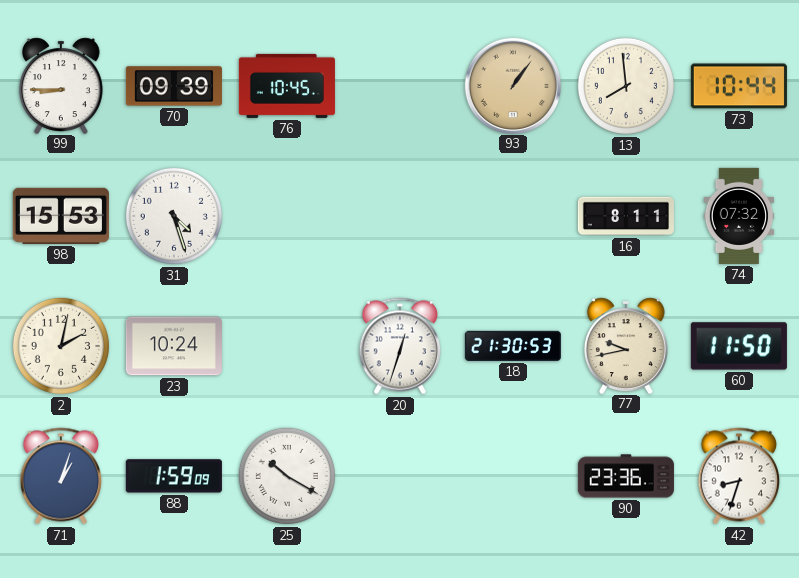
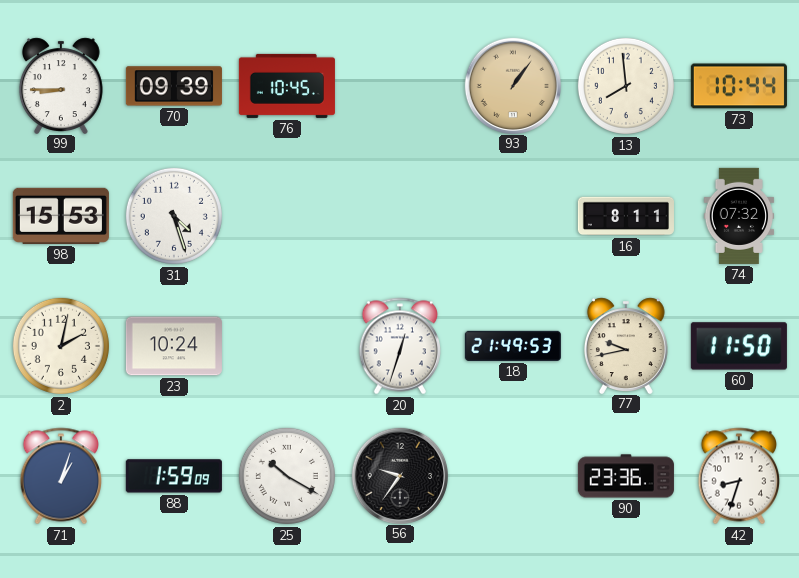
18: 21:30 -> 21:49 (513, 346)
56: none -> 9:36 (399, 475)
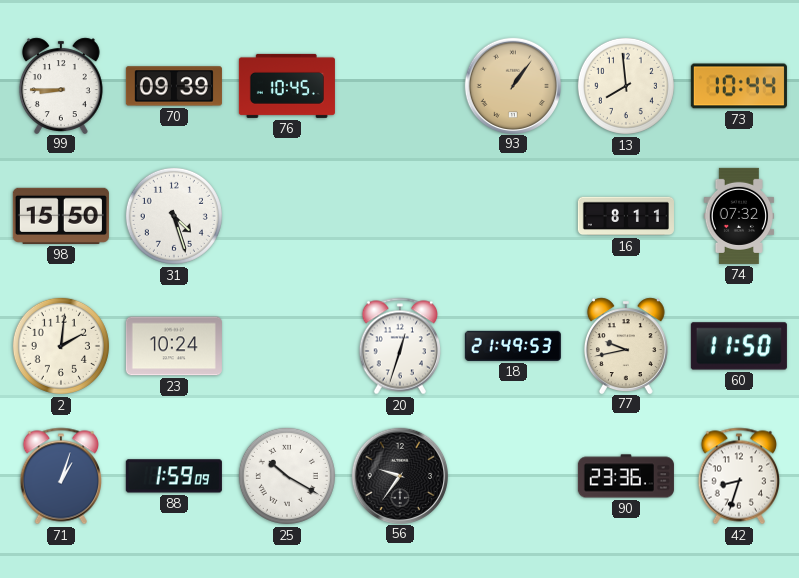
98: 15:53 -> 15:50 (61, 216)
2: 2:02 -> 2:01 (61, 346)
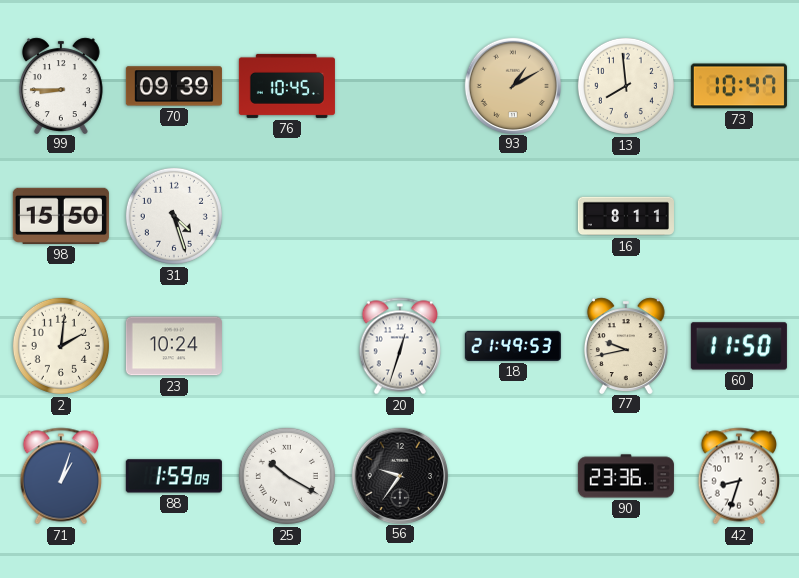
93: 1:06 -> 1:10 (512, 85)
73: 10:44 -> 10:47 (739, 86)
74: 07:32 -> none (739, 216)
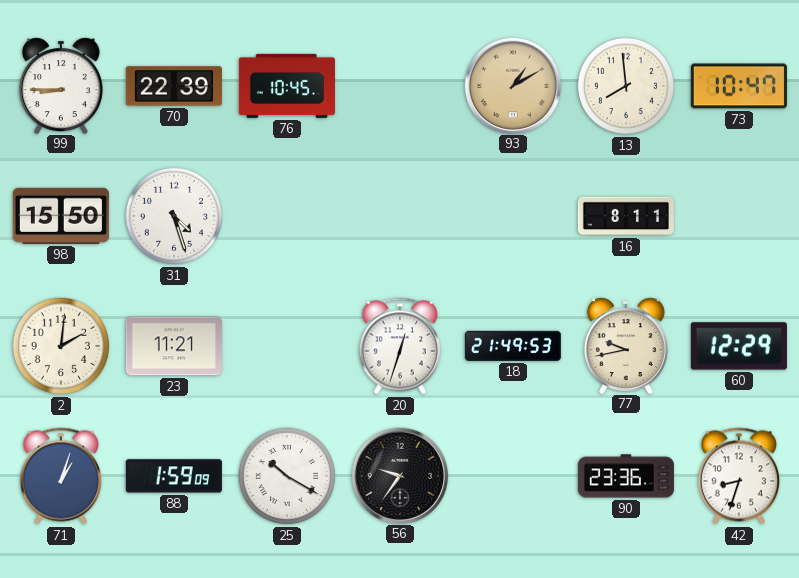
70: 09:39 -> 22:39 (174, 86)
23: 10:24 -> 11:21 (174, 346)
60: 11:50 -> 12:29 (739, 346)
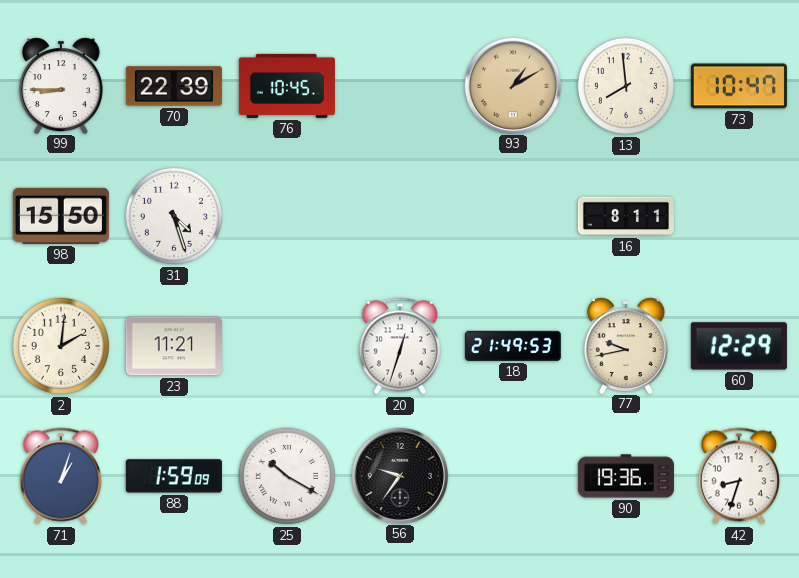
90: 23:36 -> 19:36 (626, 476)
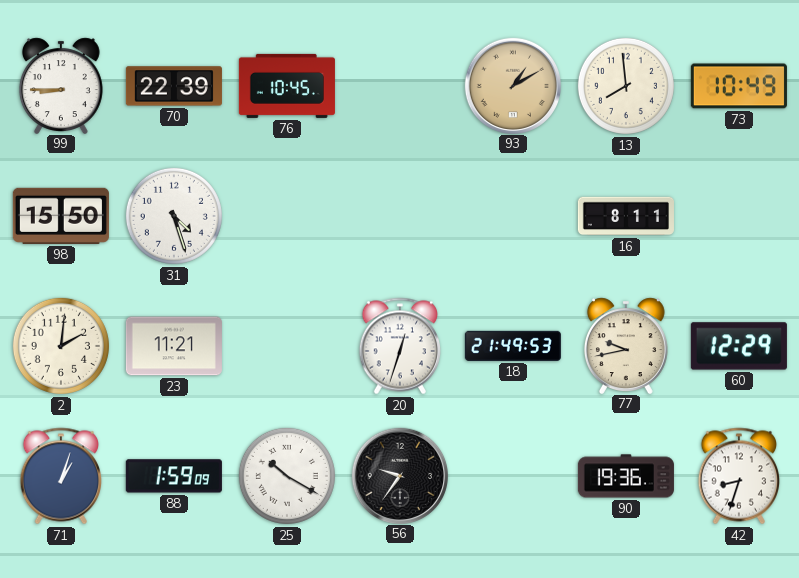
73: 10:47 -> 10:49 (739, 86)
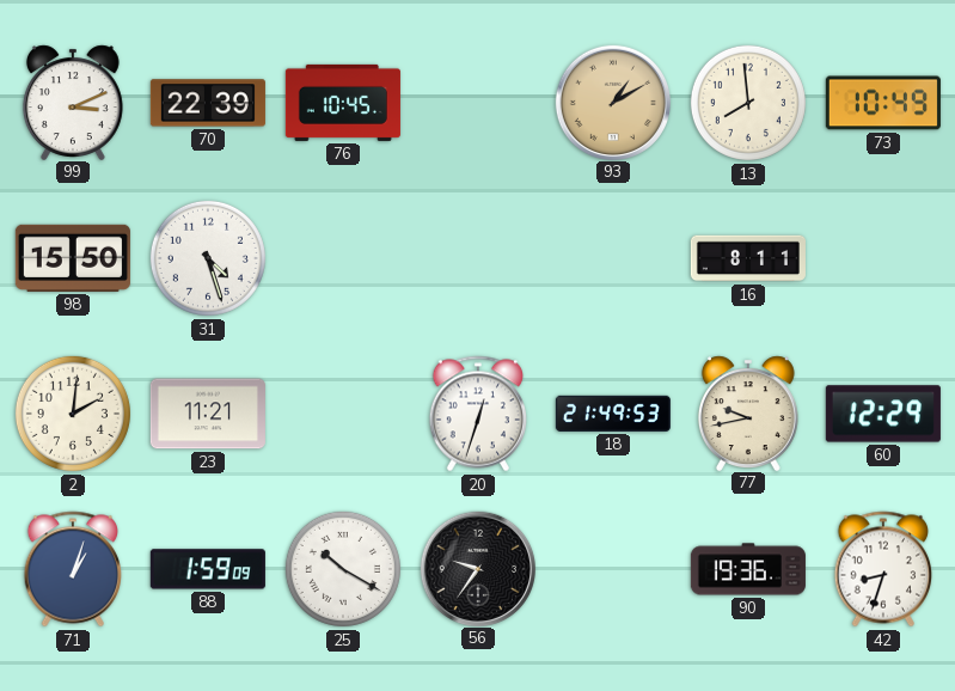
99: 8:45 -> 3:11 (73, 102)
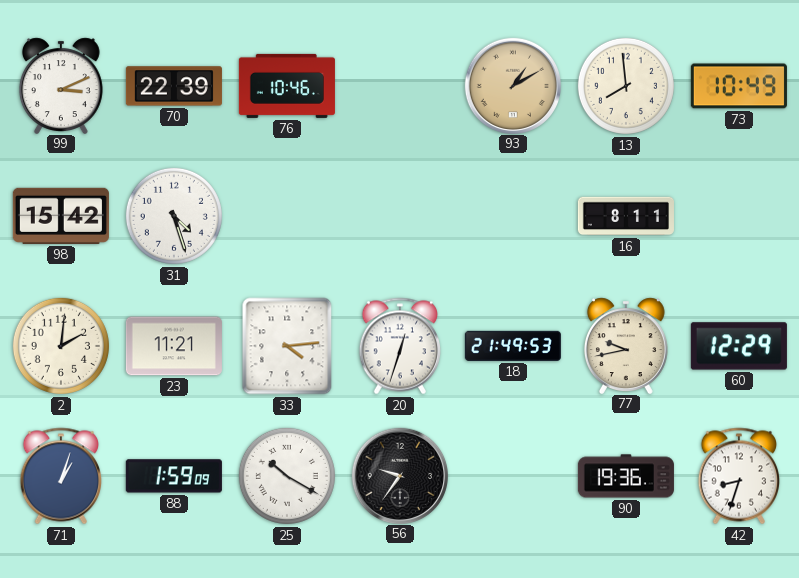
76: 10:45 -> 10:46 (287, 86)
98: 15:50 -> 15:42 (61, 216)
33: none -> 4:14 (287, 346)
